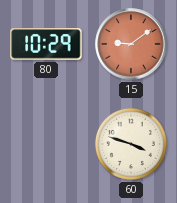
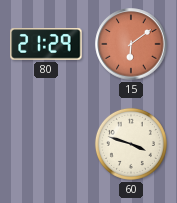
80: 10:29 -> 21:29 (46, 44)
15: 9:09 -> 6:09 (131, 44)
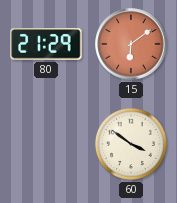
60: 3:48 -> 3:51 (131, 144)
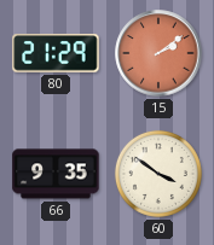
15: 6:09 -> 2:09 (158, 53)
66: none -> 9:35 (56, 174)
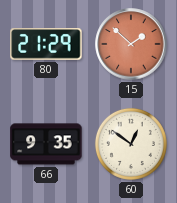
15: 2:09 -> 1:52 (131, 44)
60: 3:51 -> 12:51 (131, 144)
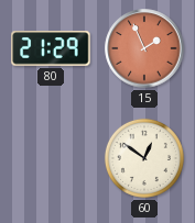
15: 1:52 -> 1:56 (144, 48)
66: 9:35 -> none (46, 144)
